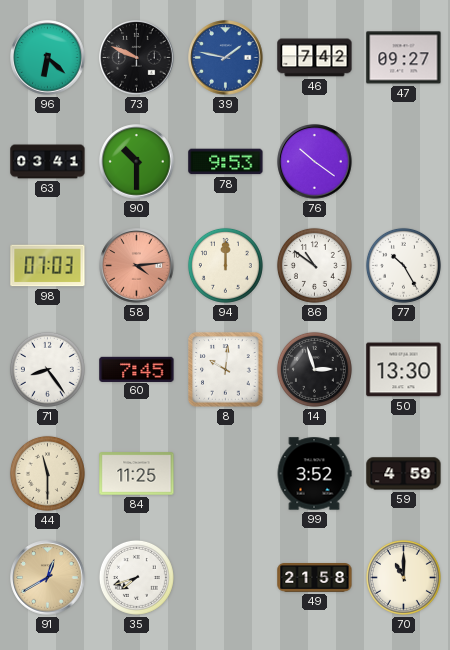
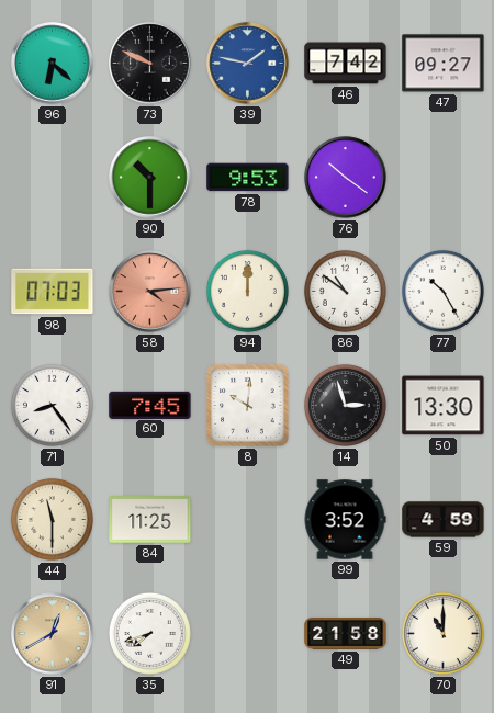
63: 03:41 -> none (48, 162)
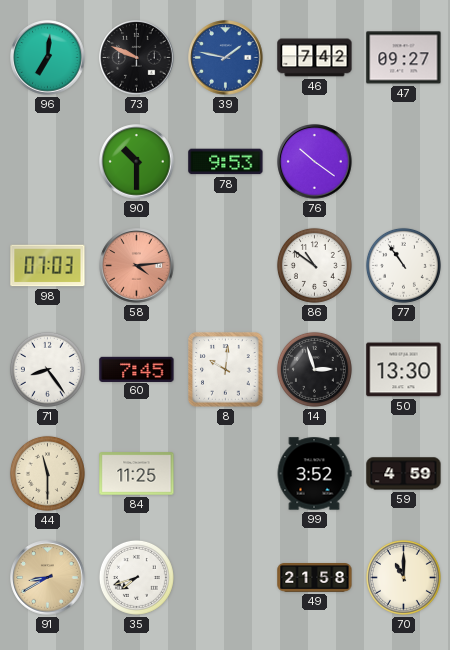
96: 6:22 -> 7:01 (48, 58)
94: 12:00 -> none (247, 291)
77: 10:25 -> 10:54 (403, 265)
91: 12:40 -> 8:40 (48, 578)
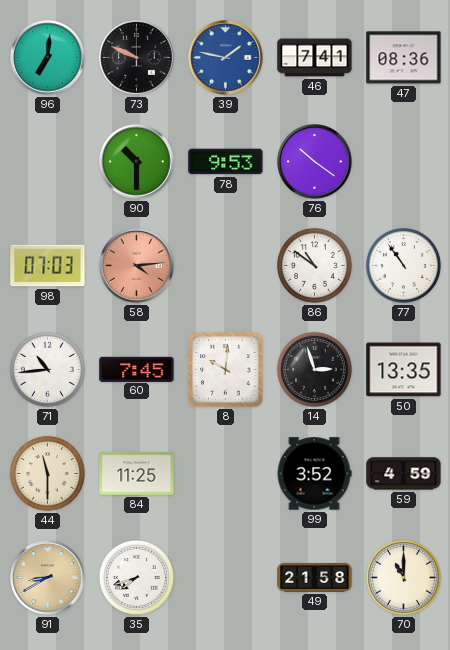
46: 7:42 -> 7:41 (315, 58)
47: 09:27 -> 08:36 (404, 58)
71: 8:24 -> 10:44 (47, 369)
50: 13:30 -> 13:35 (404, 370)
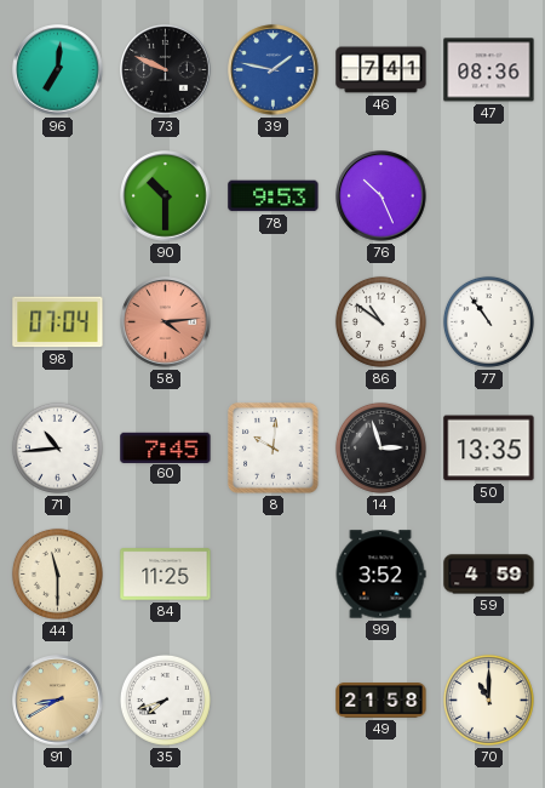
76: 10:21 -> 10:26 (381, 196)
98: 07:03 -> 07:04 (58, 322)
